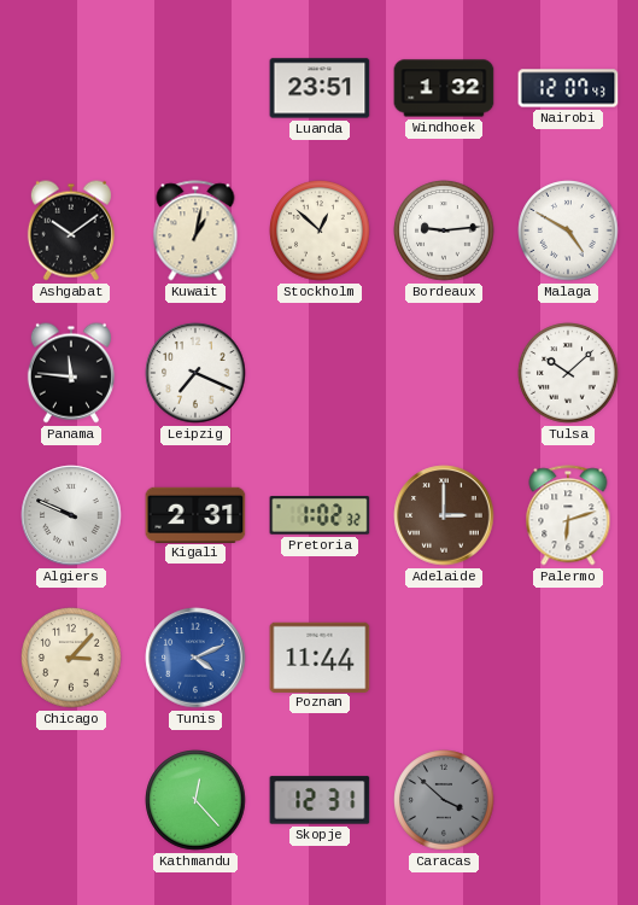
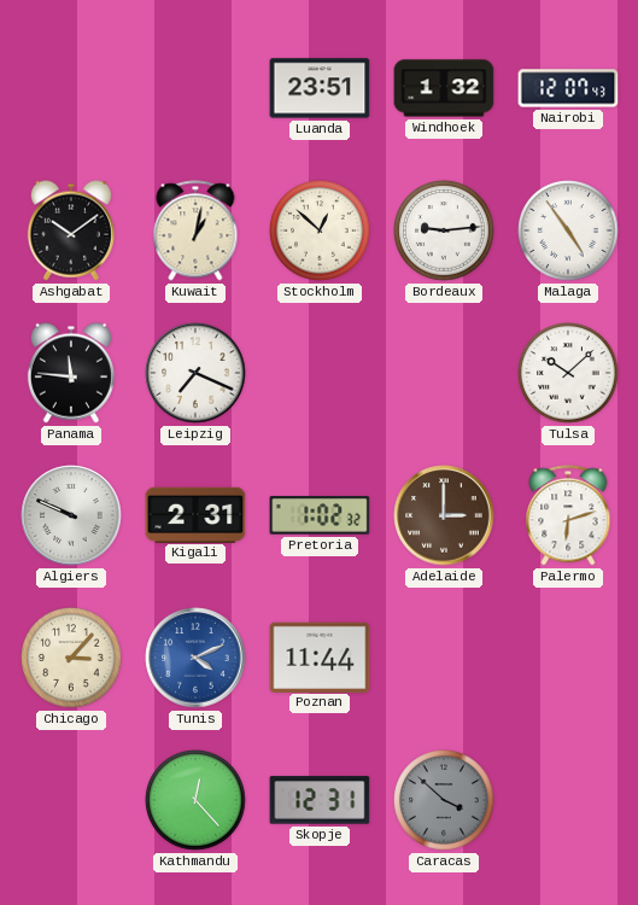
Malaga: 4:50 -> 4:54 (568, 230)
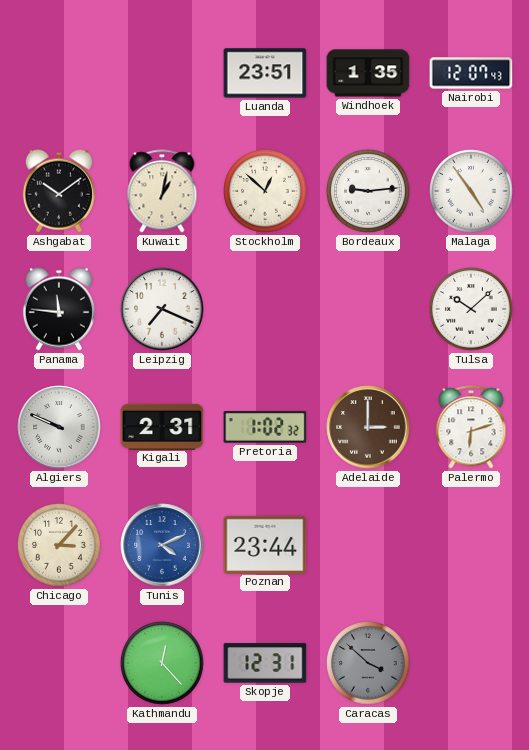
Windhoek: 1:32 -> 1:35 (368, 73)
Poznan: 11:44 -> 23:44 (265, 544)
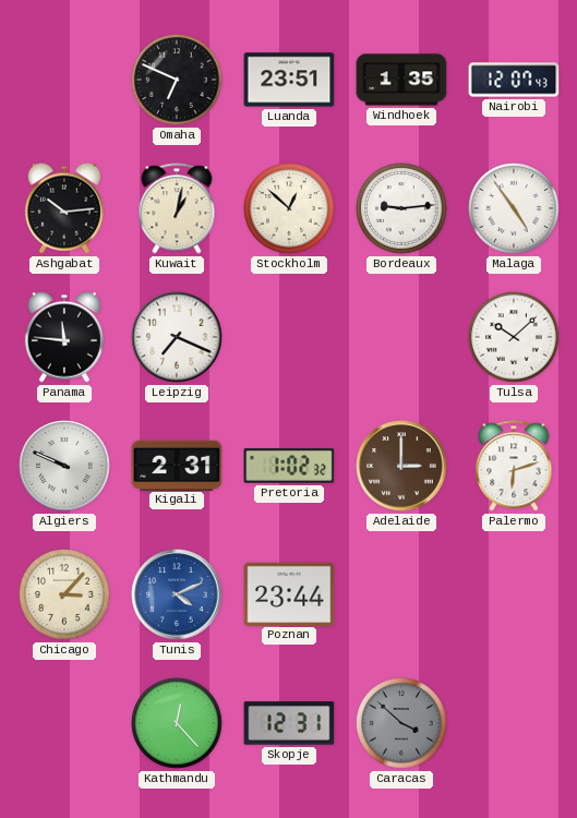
Omaha: none -> 6:49 (177, 80)
Ashgabat: 10:09 -> 10:14 (64, 208)
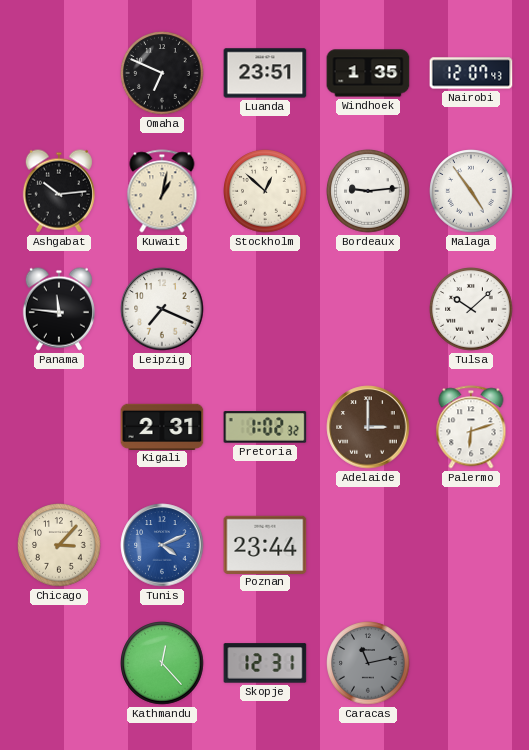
Algiers: 9:49 -> none (64, 466)
Caracas: 3:52 -> 11:13 (368, 663)
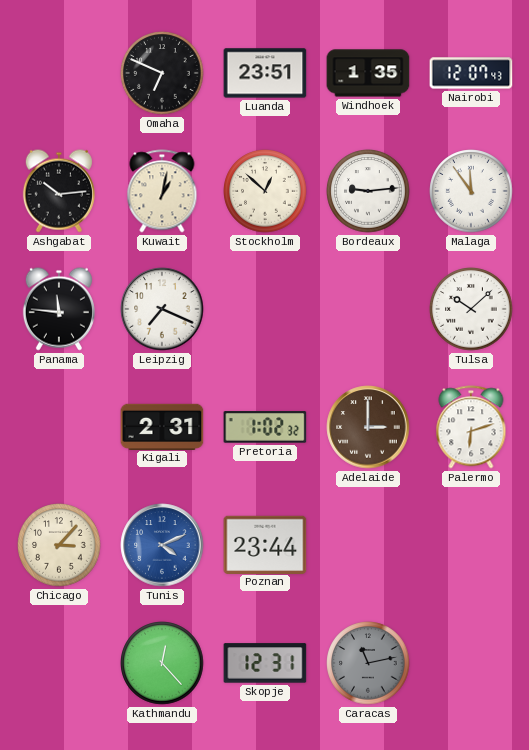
Malaga: 4:54 -> 11:54 (471, 191)
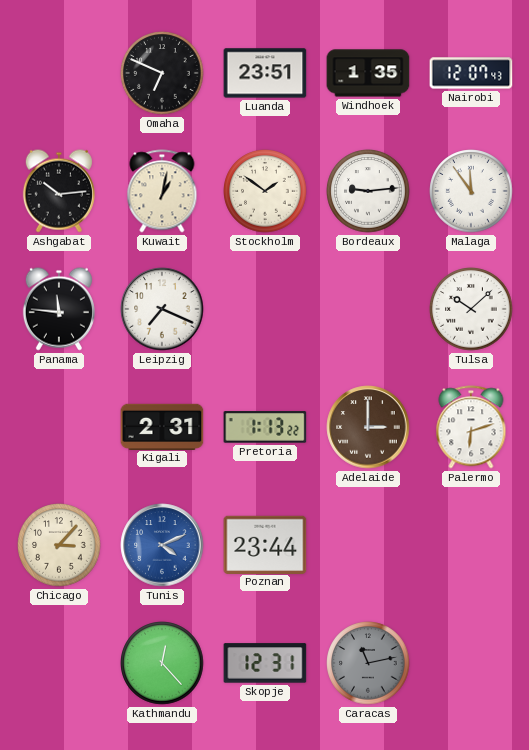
Stockholm: 12:52 -> 1:51 (265, 191)
Pretoria: 1:02 -> 1:13 (265, 427)
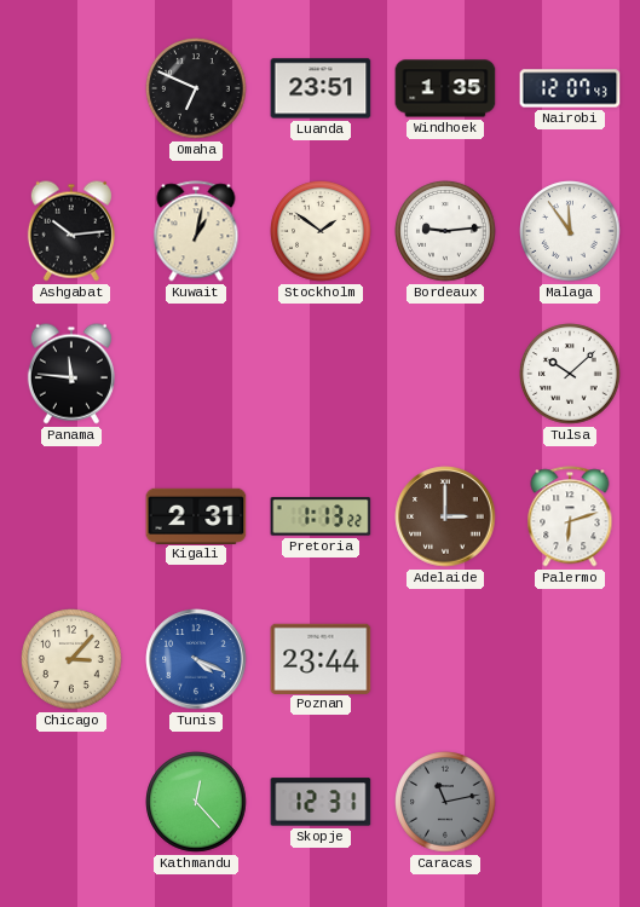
Leipzig: 7:19 -> none (162, 309)
Tunis: 4:11 -> 4:19 (196, 659)
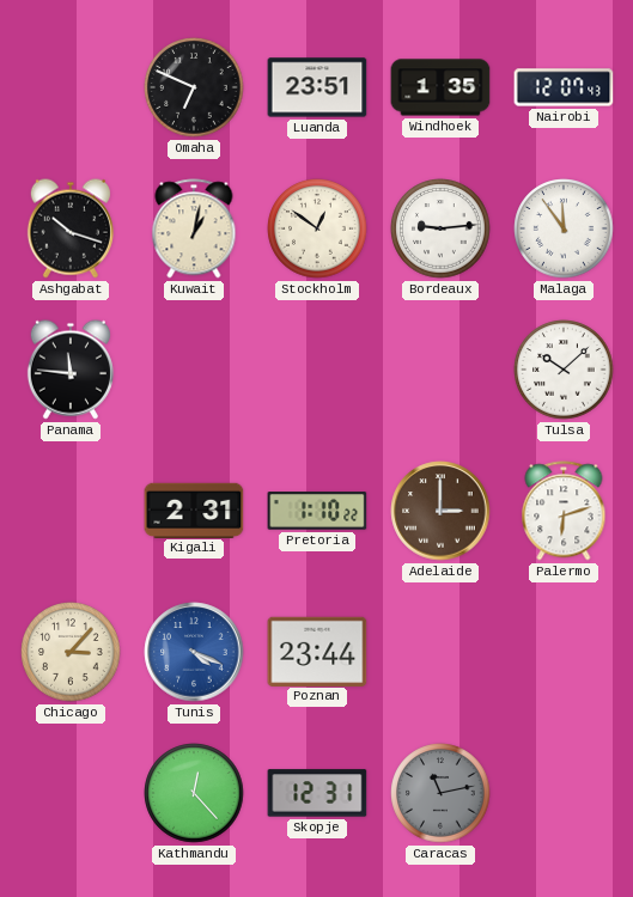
Ashgabat: 10:14 -> 10:18 (71, 228)
Stockholm: 1:51 -> 12:51 (317, 228)
Pretoria: 1:13 -> 1:10 (317, 511)
